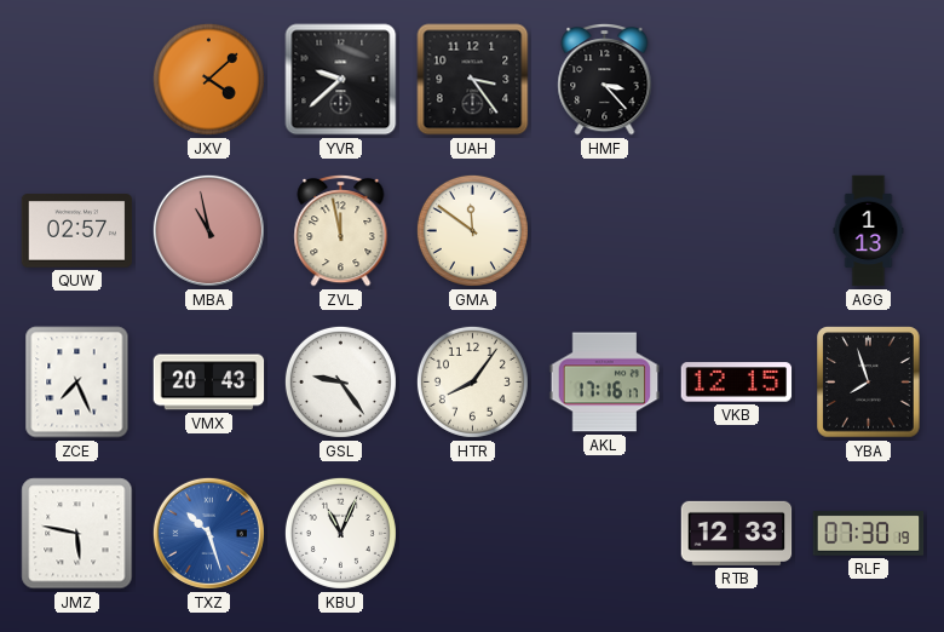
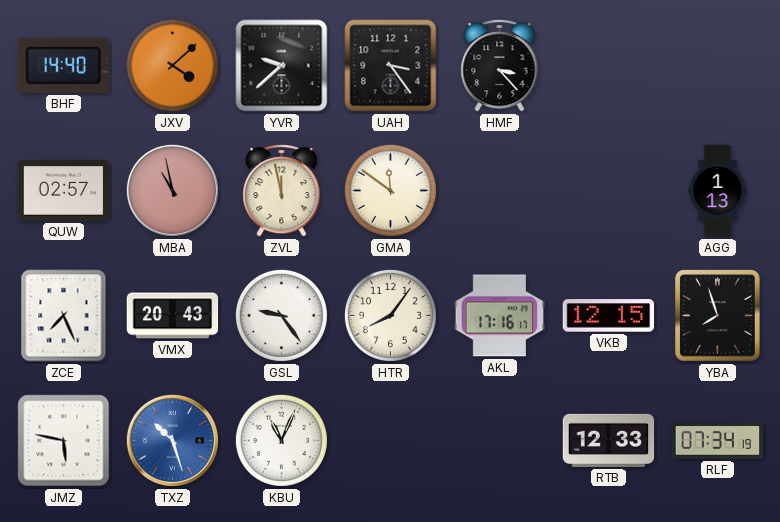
BHF: none -> 14:40 (63, 65)
RLF: 07:30 -> 07:34 (718, 441)
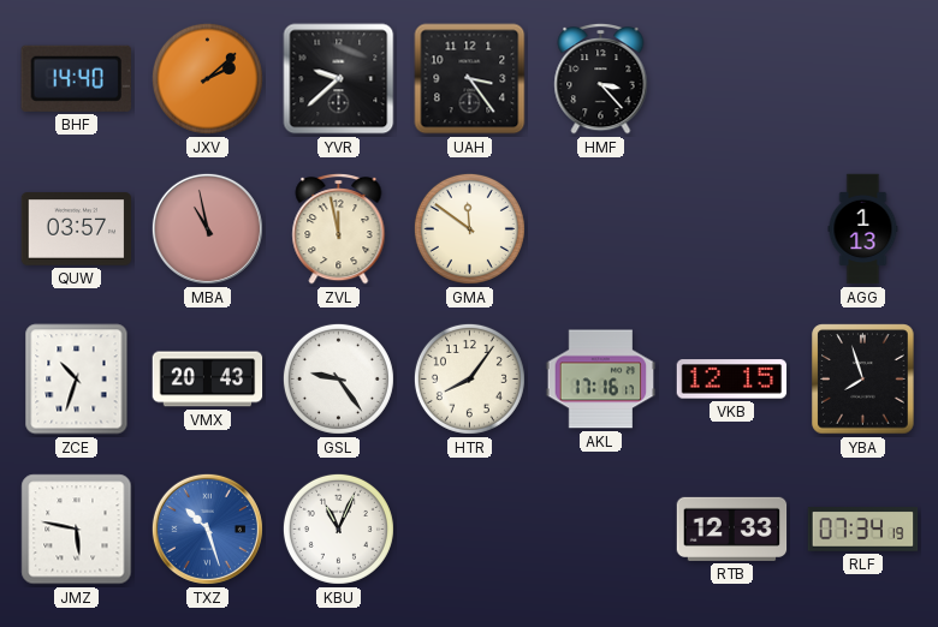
JXV: 4:08 -> 2:08 (207, 78)
QUW: 02:57 -> 03:57 (77, 229)
ZCE: 7:26 -> 10:33 (77, 380)
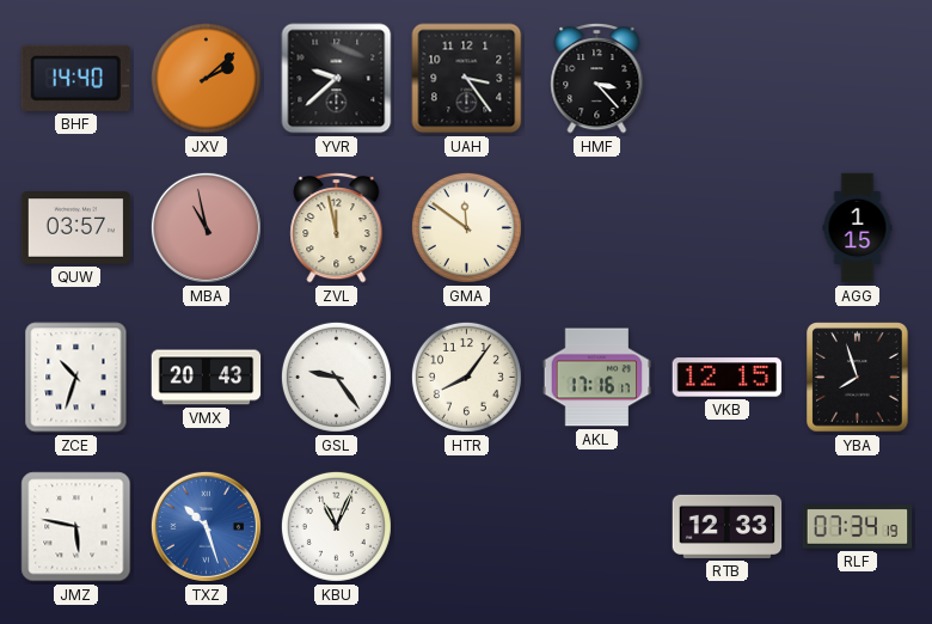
AGG: 1:13 -> 1:15 (858, 228)
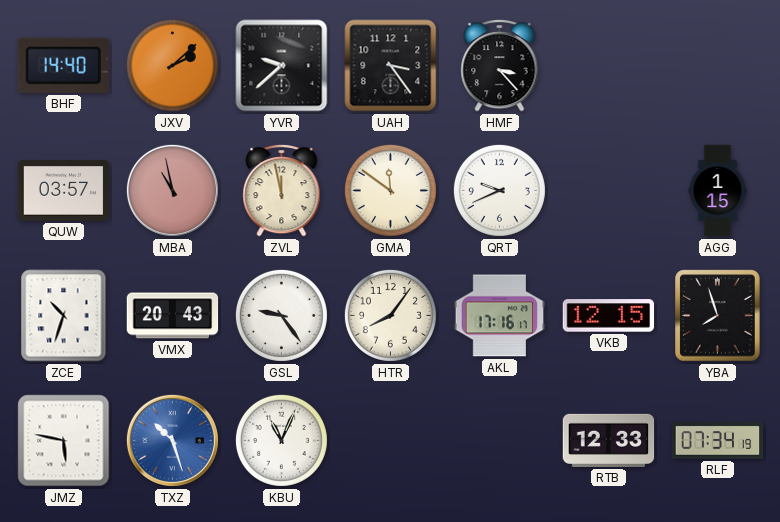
QRT: none -> 9:41 (499, 190)
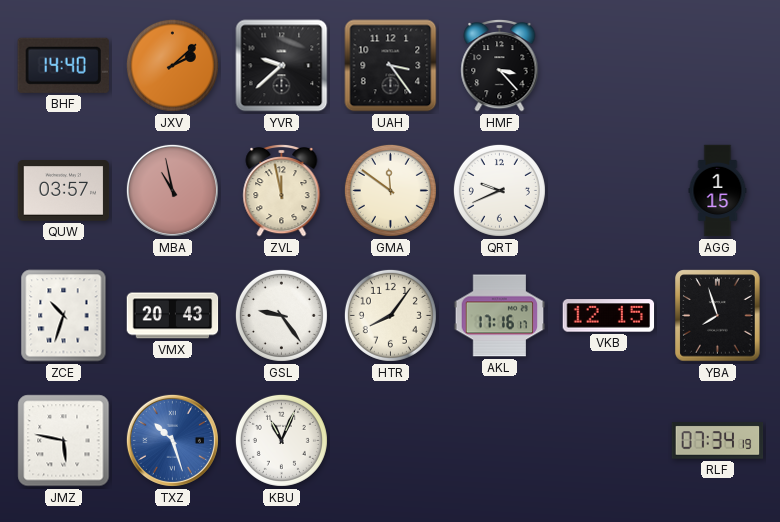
RTB: 12:33 -> none (609, 440)
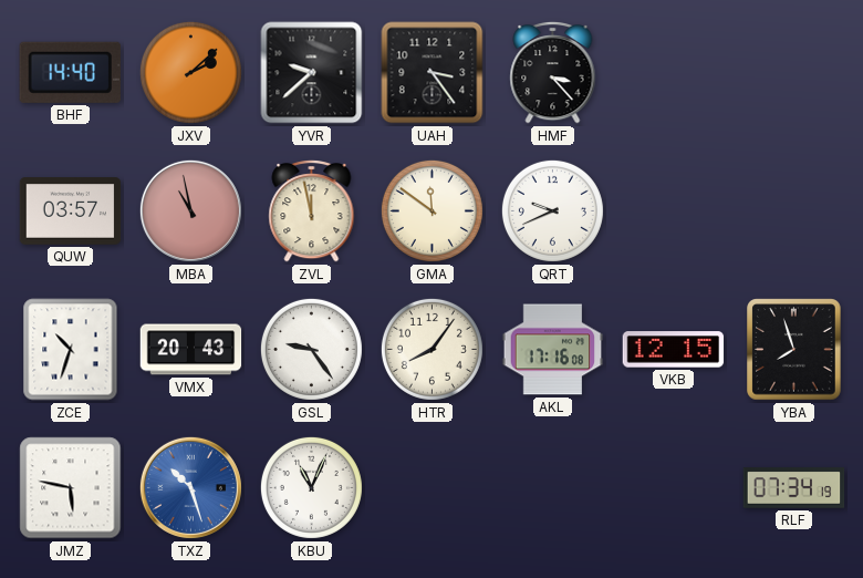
AGG: 1:15 -> none (718, 191)
AKL: 17:16:17 -> 17:16:08 (553, 350)
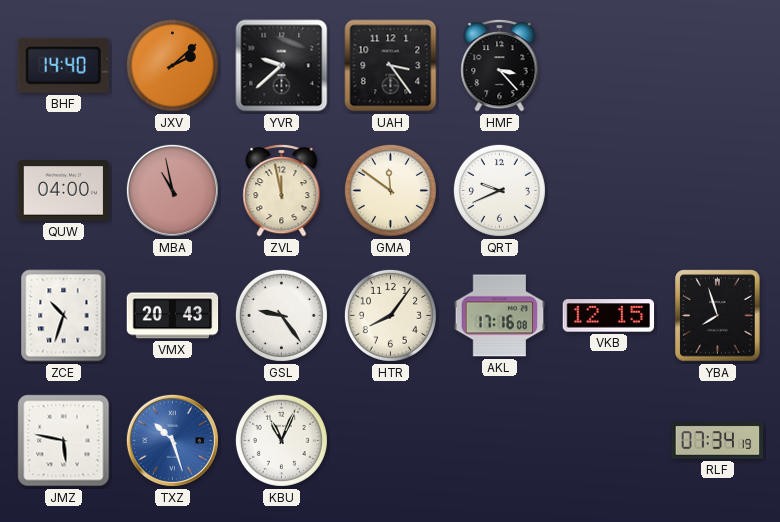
QUW: 03:57 -> 04:00 (64, 191)
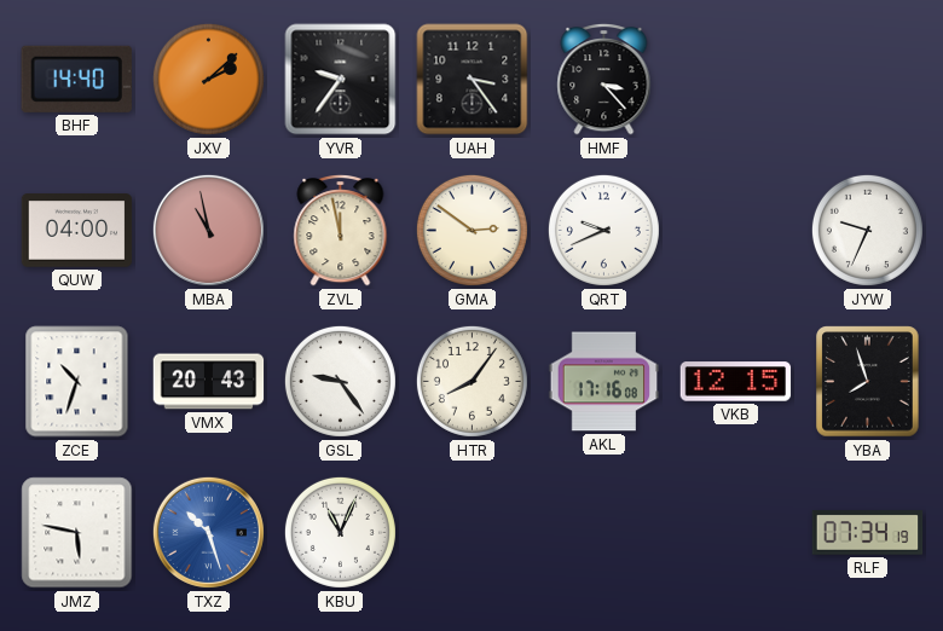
YVR: 9:38 -> 9:36 (341, 80)
GMA: 11:51 -> 2:51 (471, 230)
JYW: none -> 9:34 (867, 230)
